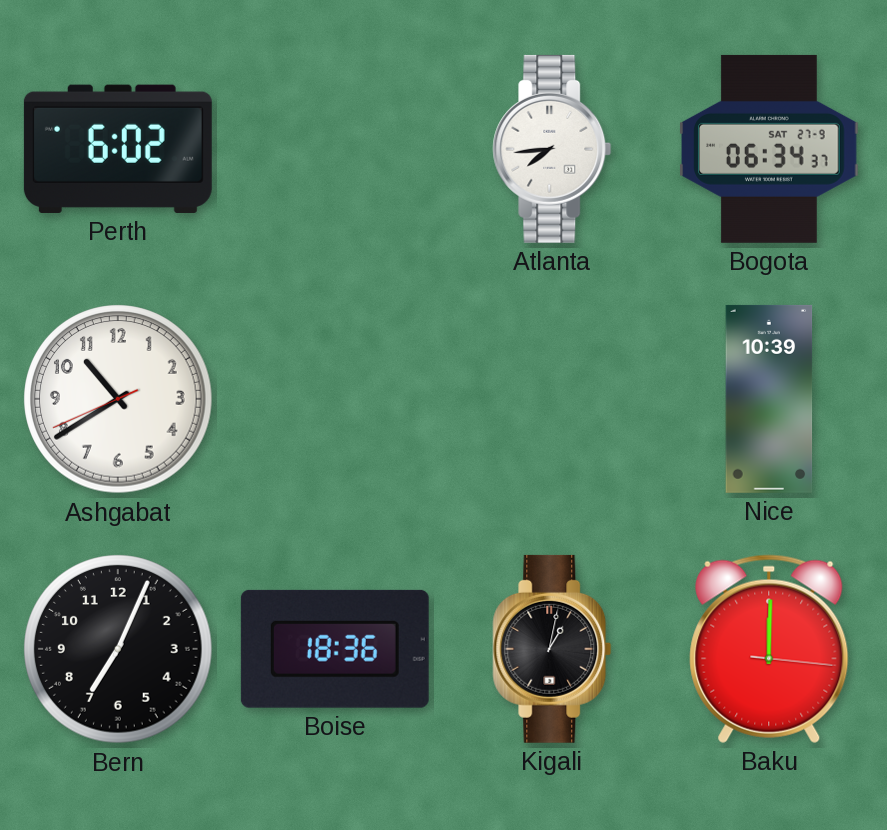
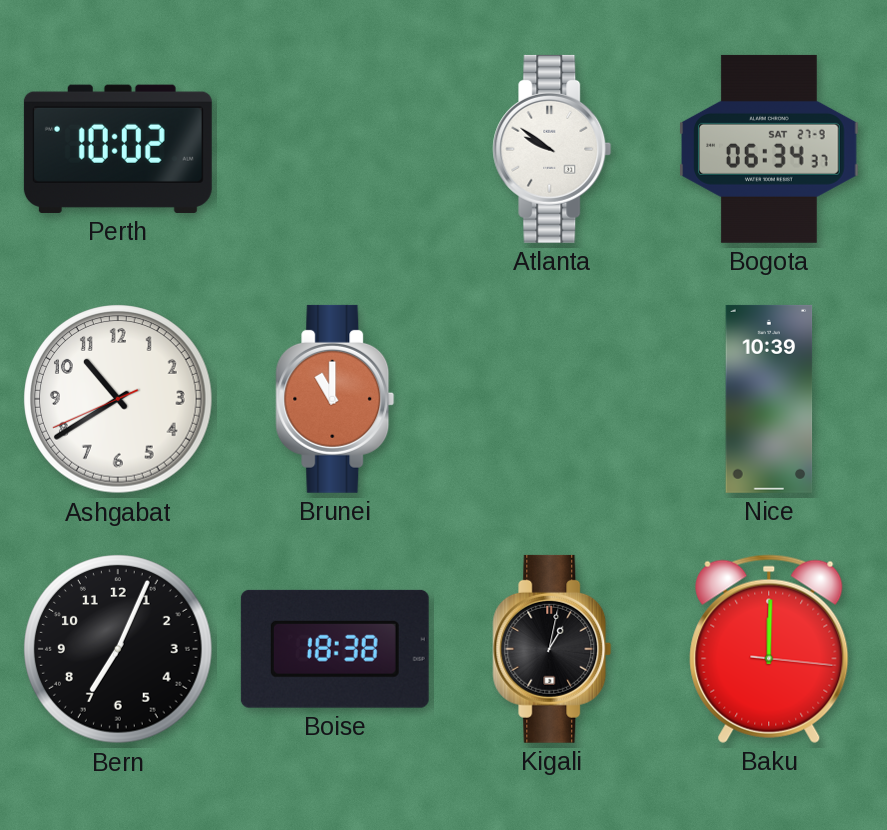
Perth: 6:02 -> 10:02 (118, 149)
Atlanta: 7:44 -> 9:51 (552, 149)
Brunei: none -> 11:00 (335, 399)
Boise: 18:36 -> 18:38 (335, 649)
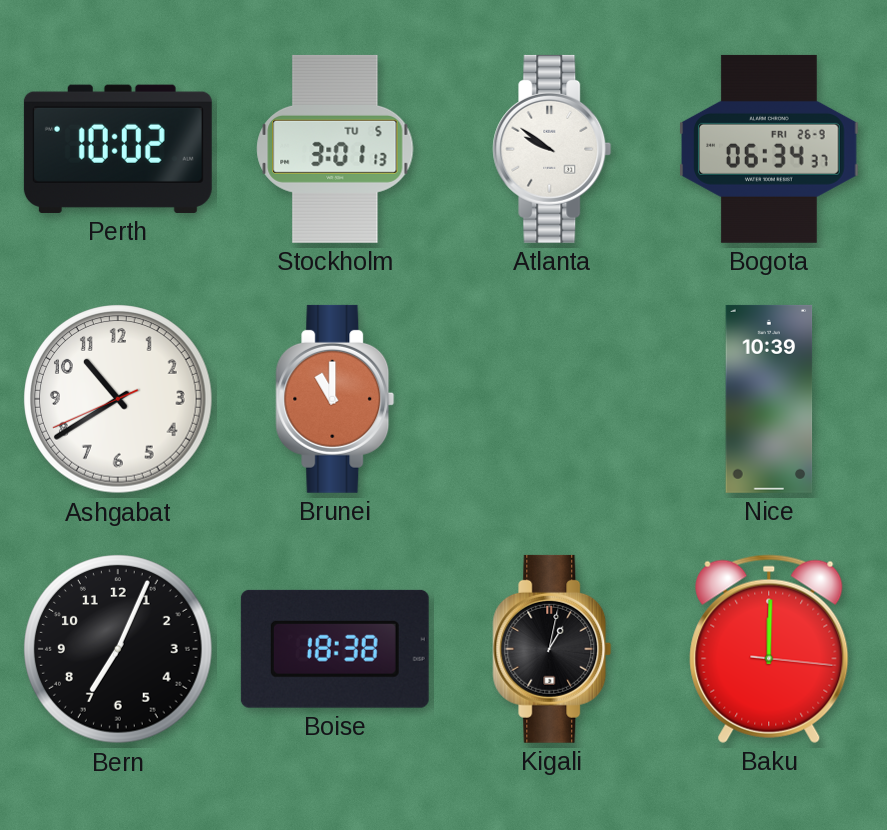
Stockholm: none -> 3:01 (335, 149)
Bogota date: SAT 27-9 -> FRI 26-9 (769, 149)
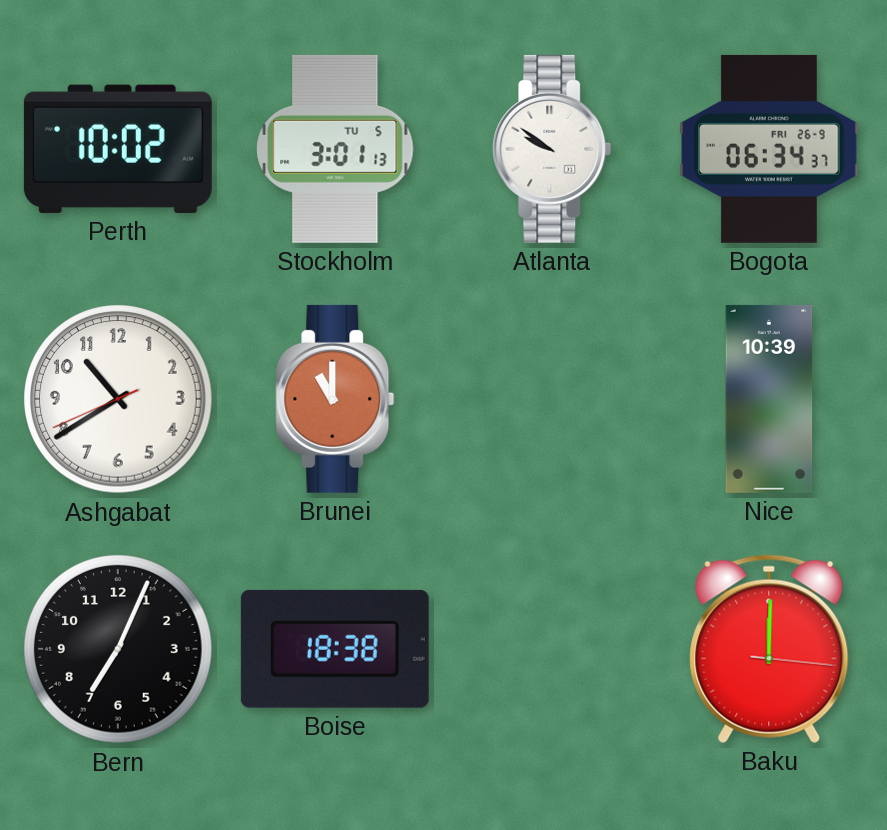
Kigali: 1:02 -> none (552, 649)
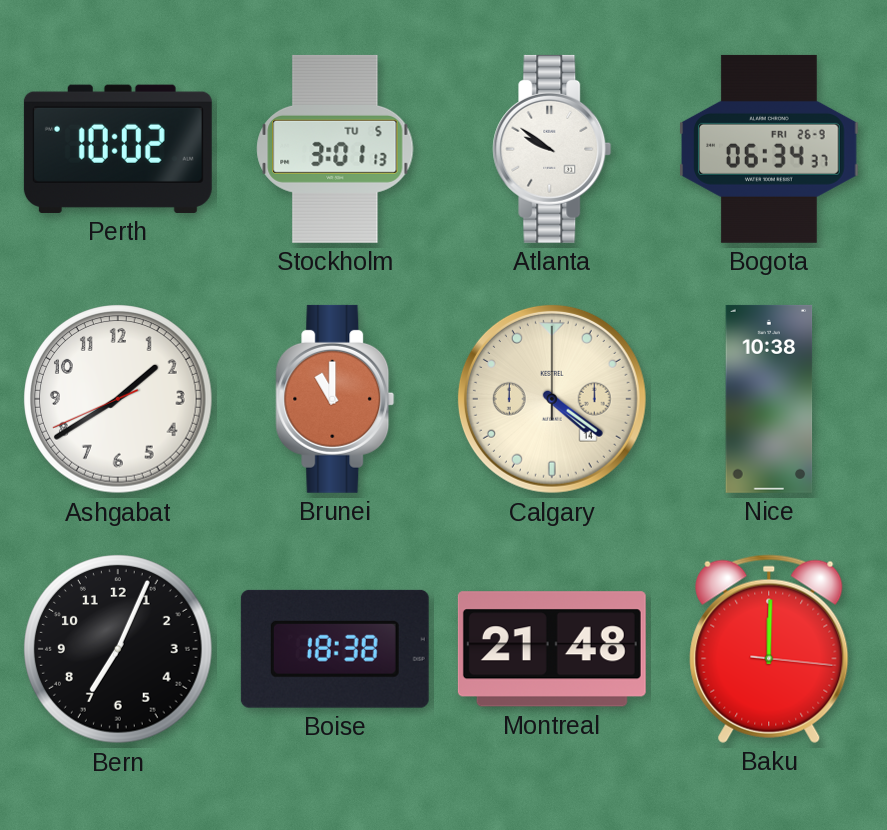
Ashgabat: 10:39 -> 1:39 (118, 399)
Calgary: none -> 4:21 (552, 399)
Nice: 10:39 -> 10:38 (769, 399)
Montreal: none -> 21:48 (552, 649)
